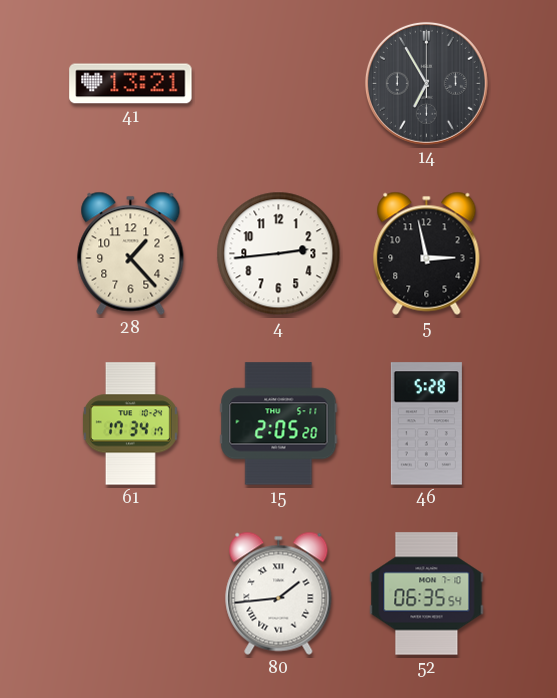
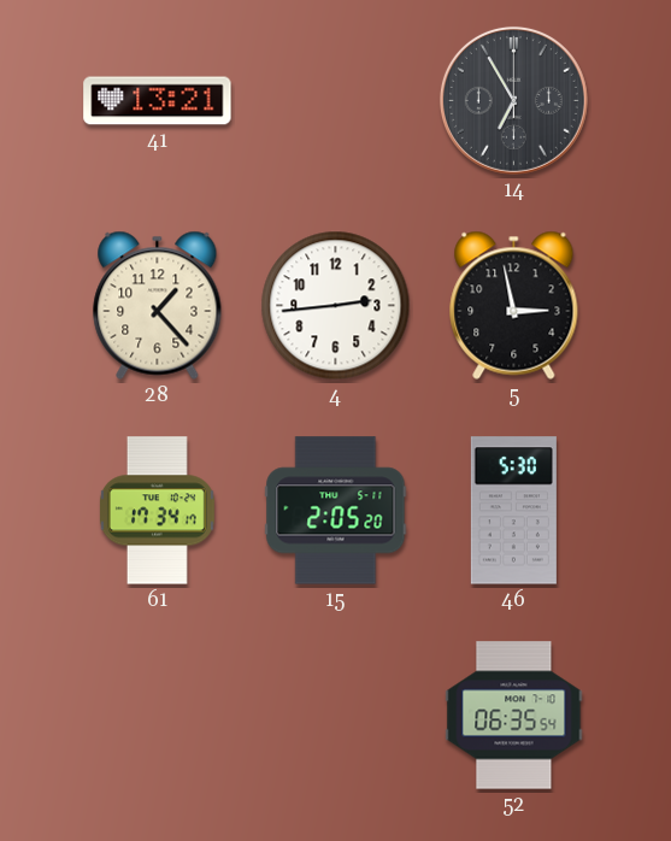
46: 5:28 -> 5:30 (513, 511)
80: 1:44 -> none (279, 593)
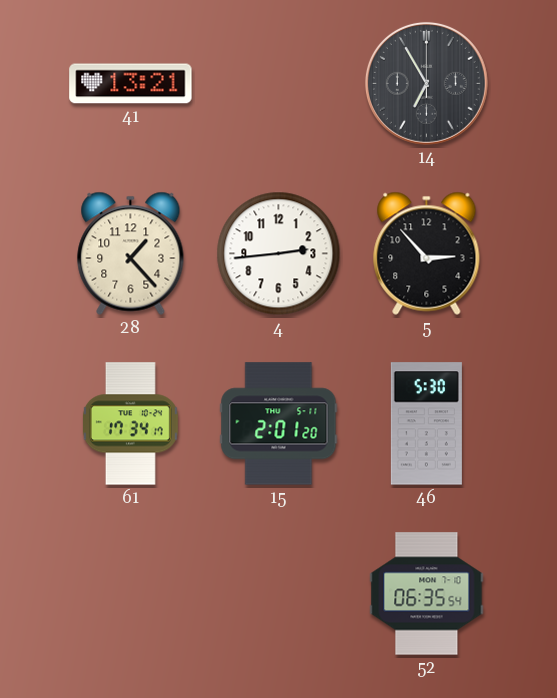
5: 2:58 -> 2:53 (427, 253)
15: 2:05 -> 2:01 (279, 424)
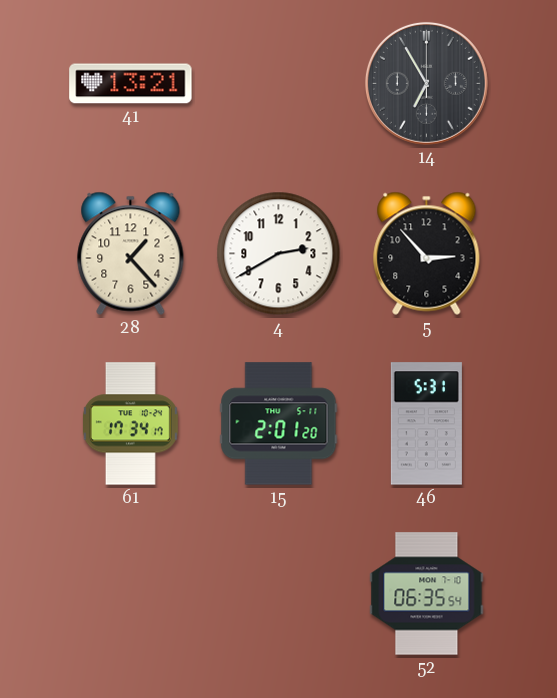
4: 2:44 -> 2:40 (279, 254)
46: 5:30 -> 5:31 (426, 424)
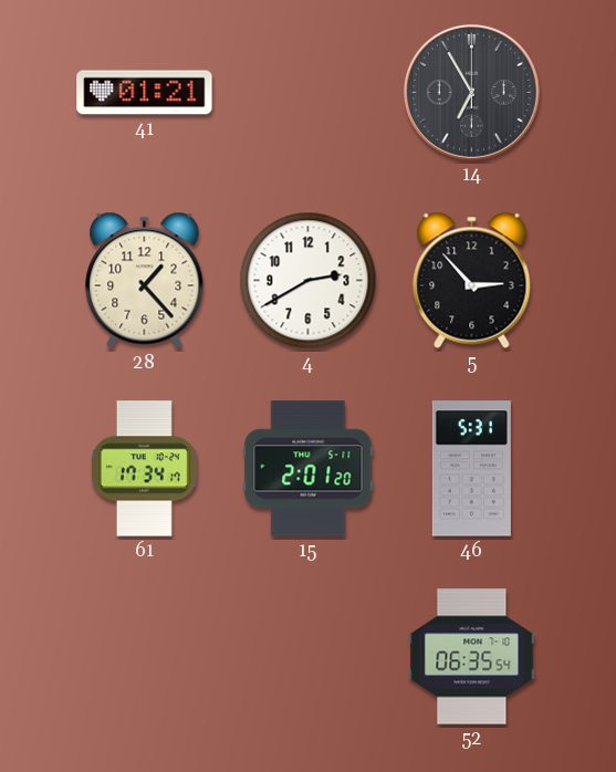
41: 13:21 -> 01:21 (145, 93)
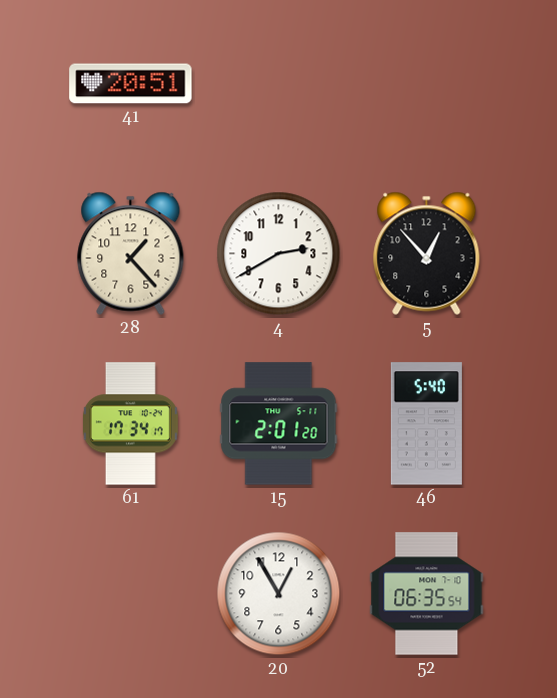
41: 01:21 -> 20:51 (131, 84)
14: 6:55 -> none (471, 92)
5: 2:53 -> 12:53 (427, 253)
46: 5:31 -> 5:40 (426, 424)
20: none -> 12:55 (279, 594)
